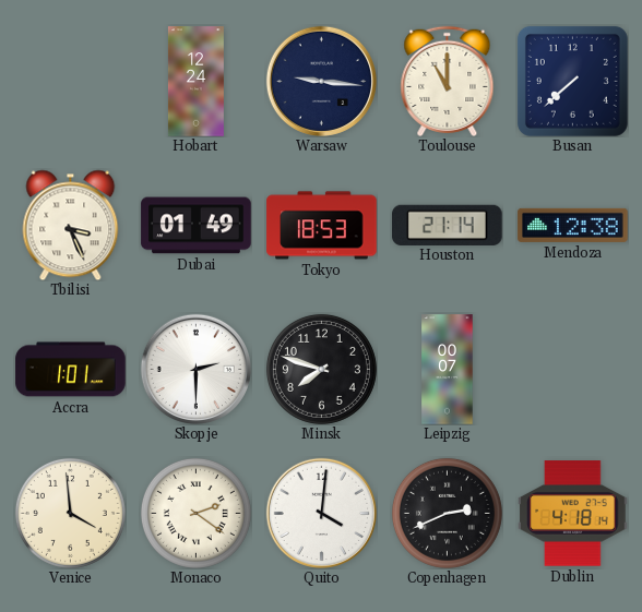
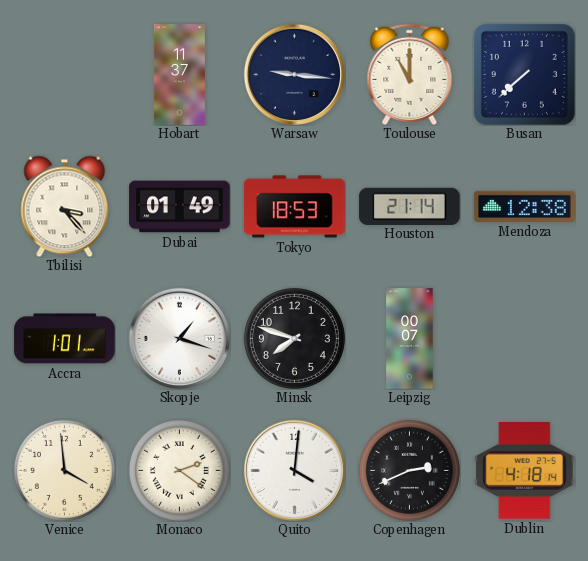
Hobart: 12:24 -> 11:37 (179, 75)
Tbilisi: 3:26 -> 3:23 (65, 206)
Skopje: 2:30 -> 1:18 (179, 338)
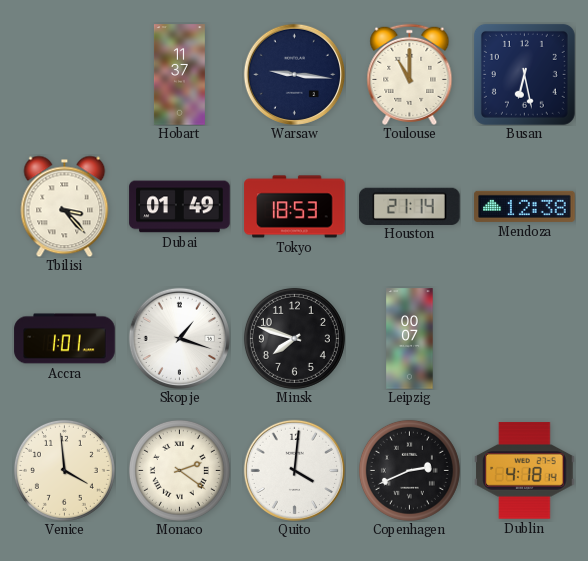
Busan: 7:38 -> 6:28 (524, 74)
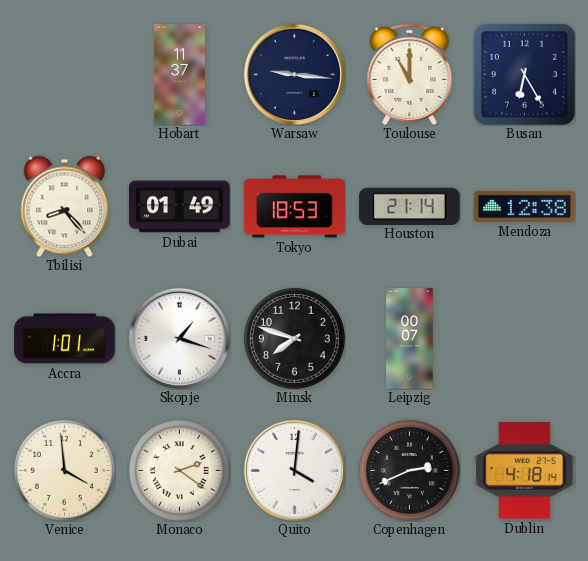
Busan: 6:28 -> 6:25 (524, 74)
Tbilisi: 3:23 -> 8:23 (65, 206)
